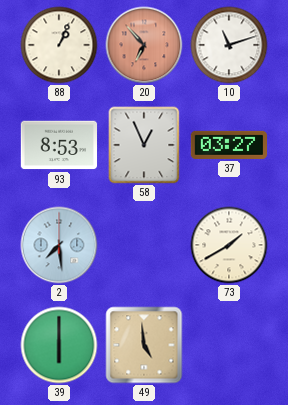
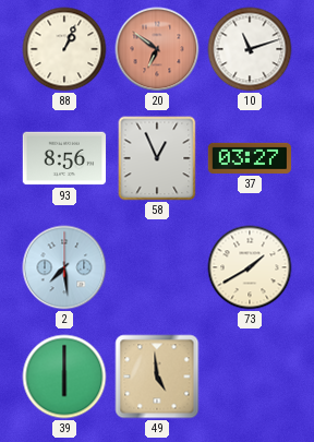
20: 6:53 -> 6:51 (157, 49)
93: 8:53 -> 8:56 (64, 158)
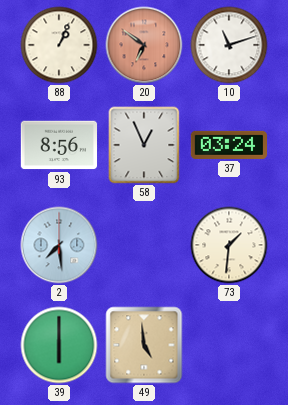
37: 03:27 -> 03:24 (229, 145)
73: 1:40 -> 1:31 (229, 245)
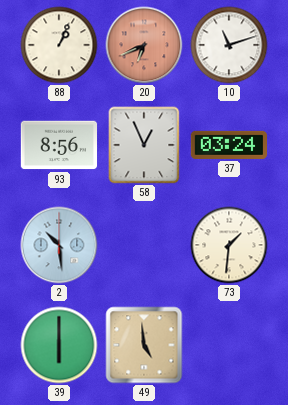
20: 6:51 -> 6:41 (144, 45)
2: 7:29 -> 10:29 (59, 245)
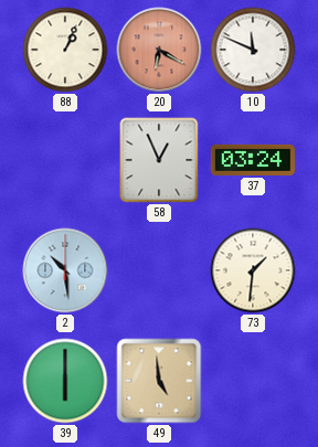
20: 6:41 -> 6:20 (159, 50)
10: 11:12 -> 11:49 (253, 50)
93: 8:56 -> none (59, 145)
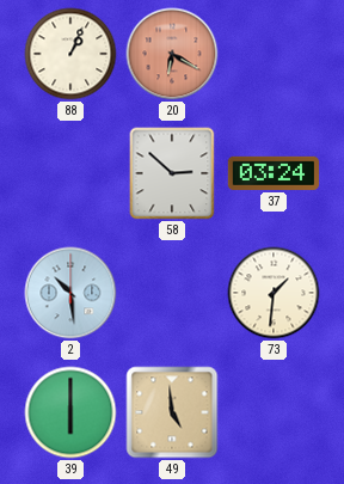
10: 11:49 -> none (253, 50)
58: 12:56 -> 2:52 (172, 173)
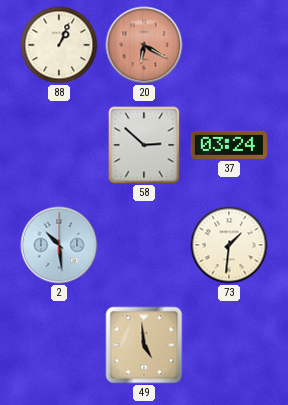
39: 6:00 -> none (70, 412)
